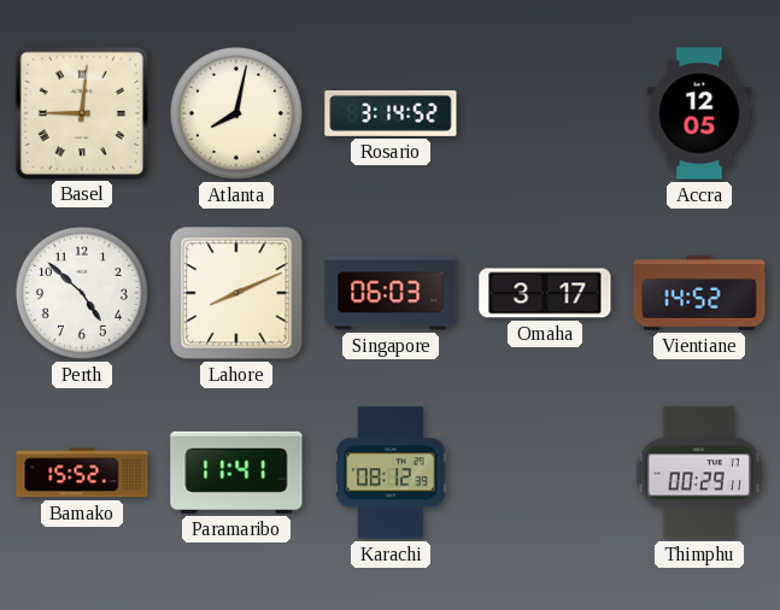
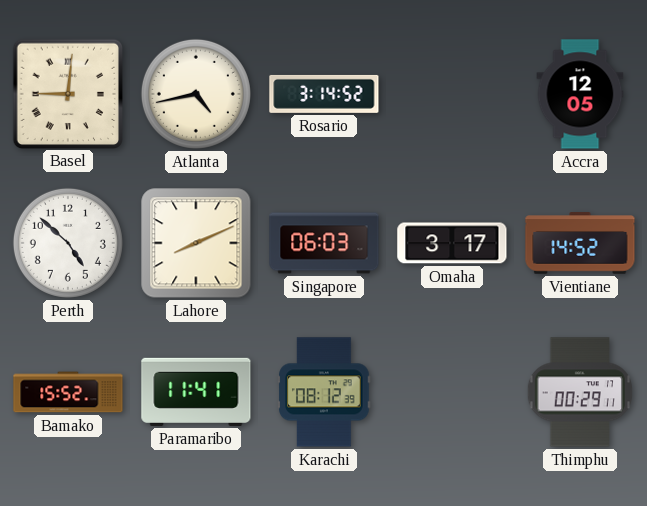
Atlanta: 8:02 -> 4:43 (196, 94)
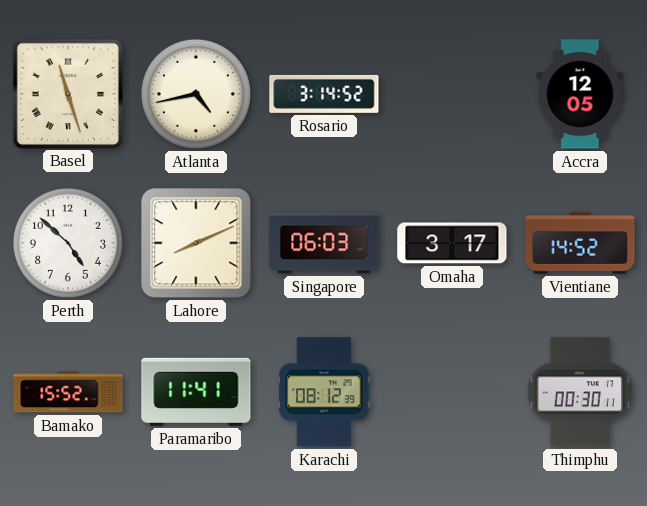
Basel: 9:01 -> 11:27 (67, 93)
Thimphu: 00:29 -> 00:30 (580, 392)
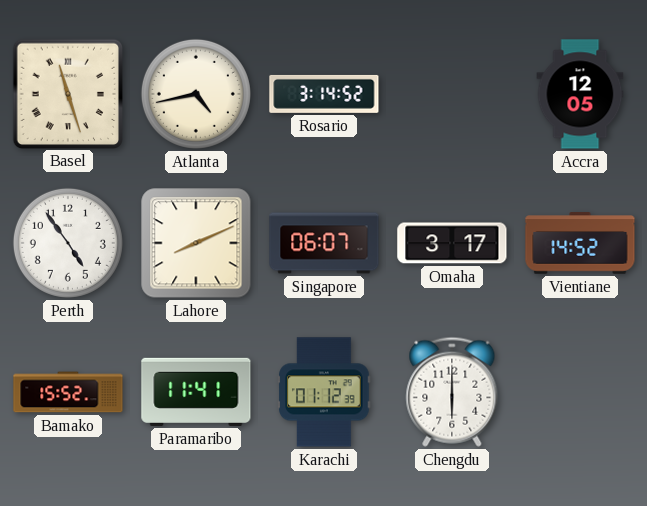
Perth: 4:52 -> 4:54 (68, 243)
Singapore: 06:03 -> 06:07 (324, 243)
Karachi: 08:12 -> 01:12 (324, 392)
Chengdu: none -> 6:00 (452, 392)
Thimphu: 00:30 -> none (580, 392)
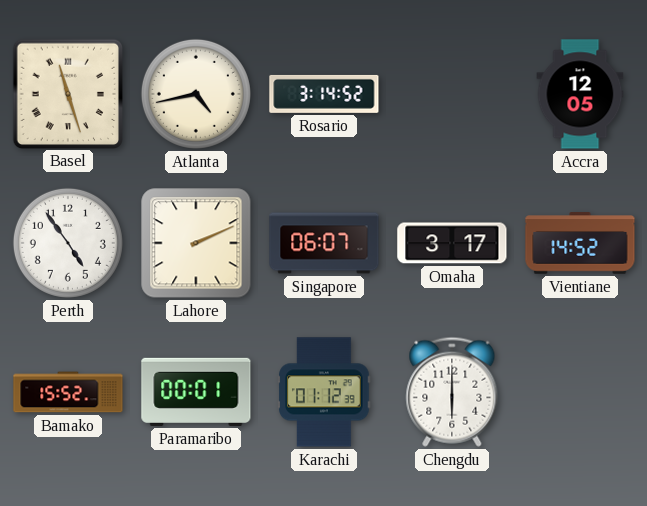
Lahore: 8:11 -> 2:11 (196, 243)
Paramaribo: 11:41 -> 00:01 (196, 392)
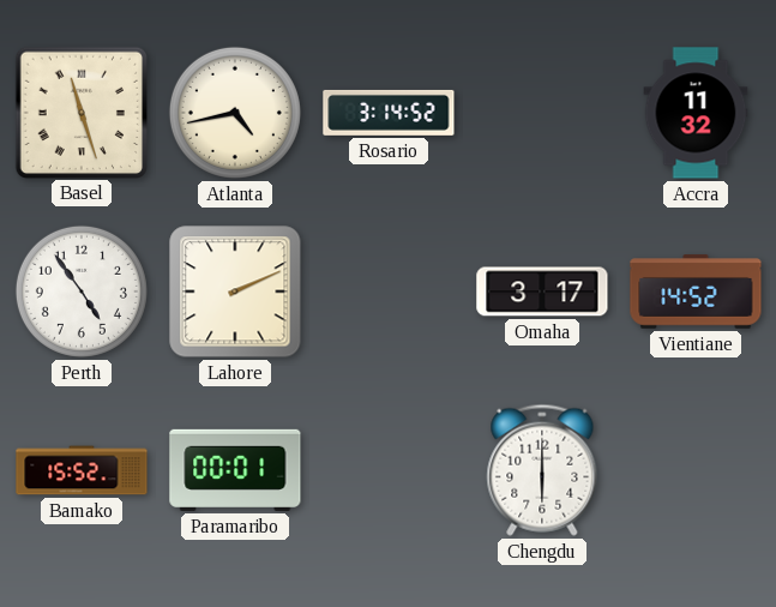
Accra: 12:05 -> 11:32 (696, 113)
Singapore: 06:07 -> none (324, 243)
Karachi: 01:12 -> none (324, 392)
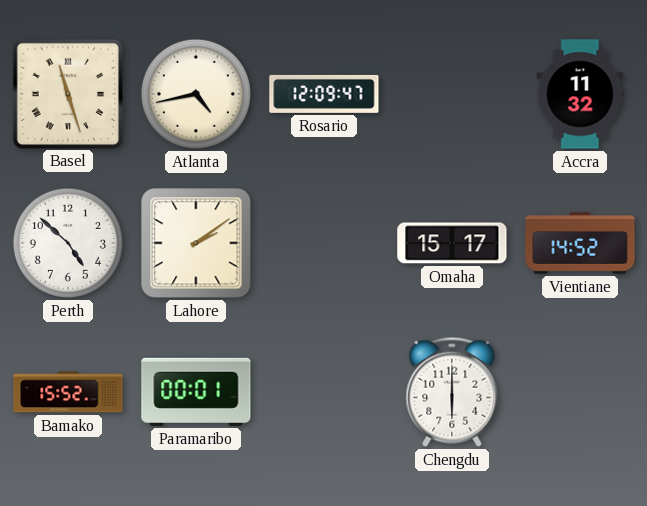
Rosario: 3:14 -> 12:09 (324, 94)
Perth: 4:54 -> 4:52 (68, 243)
Lahore: 2:11 -> 2:09 (196, 243)
Omaha: 3:17 -> 15:17 (452, 243)
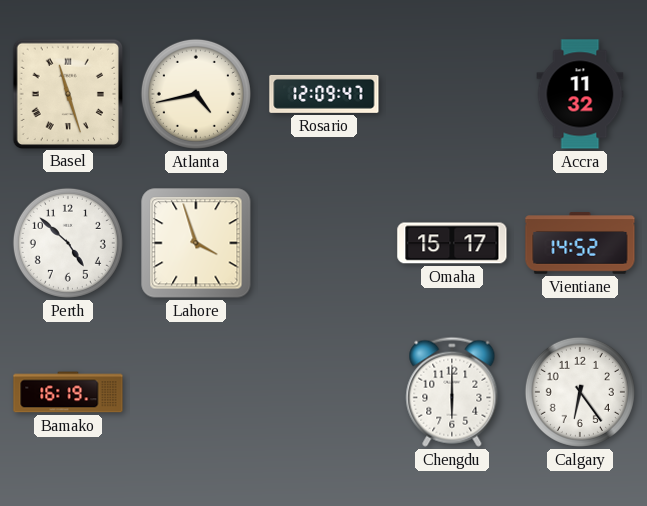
Lahore: 2:09 -> 3:57 (196, 243)
Bamako: 15:52 -> 16:19 (68, 392)
Paramaribo: 00:01 -> none (196, 392)
Calgary: none -> 6:24 (580, 392)
